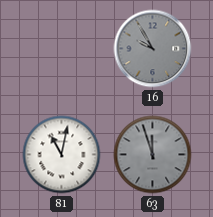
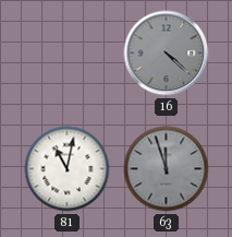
16: 9:55 -> 4:22 (167, 54)
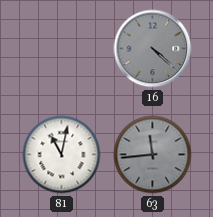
63: 11:57 -> 11:44 (153, 155)
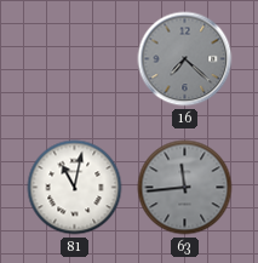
16: 4:22 -> 7:22 (185, 59)
